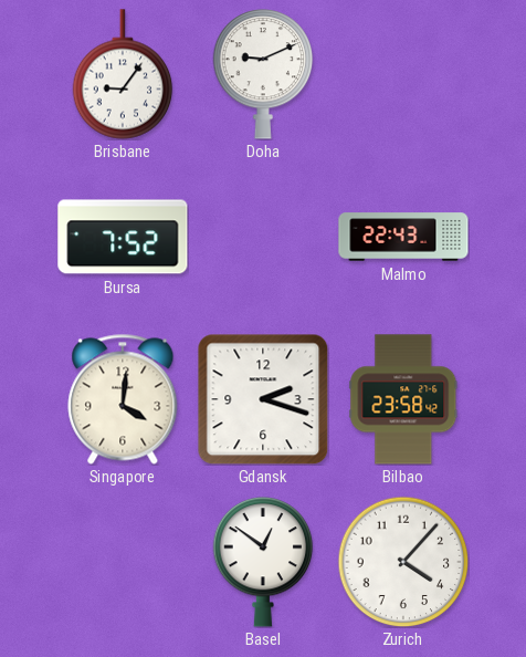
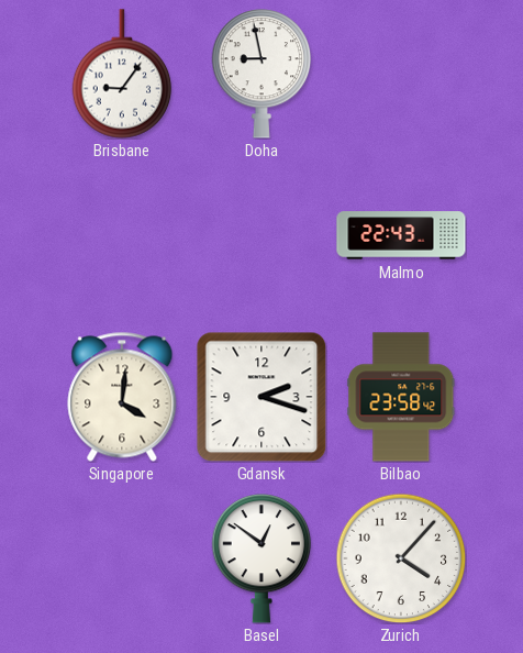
Doha: 9:11 -> 8:58 (261, 74)
Bursa: 7:52 -> none (123, 237)
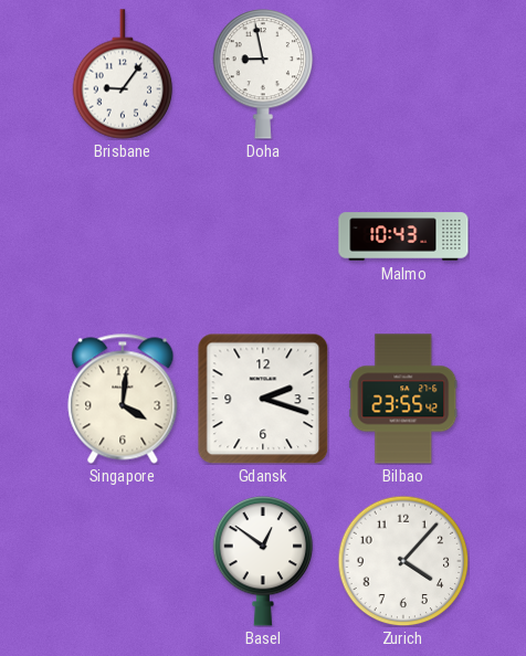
Malmo: 22:43 -> 10:43 (403, 236)
Bilbao: 23:58 -> 23:55 (403, 399)
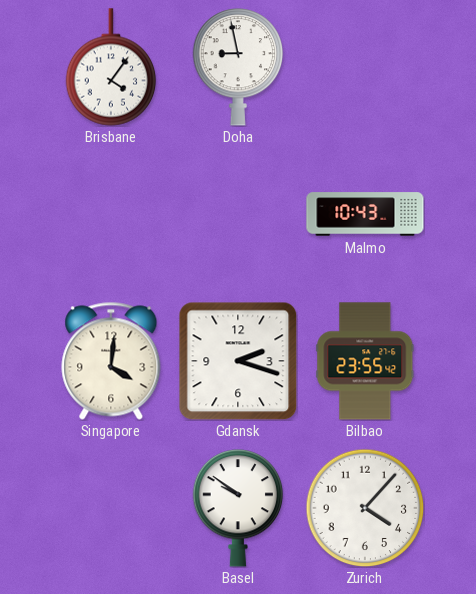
Brisbane: 9:06 -> 4:06 (111, 67)
Basel: 12:51 -> 9:51 (238, 508)
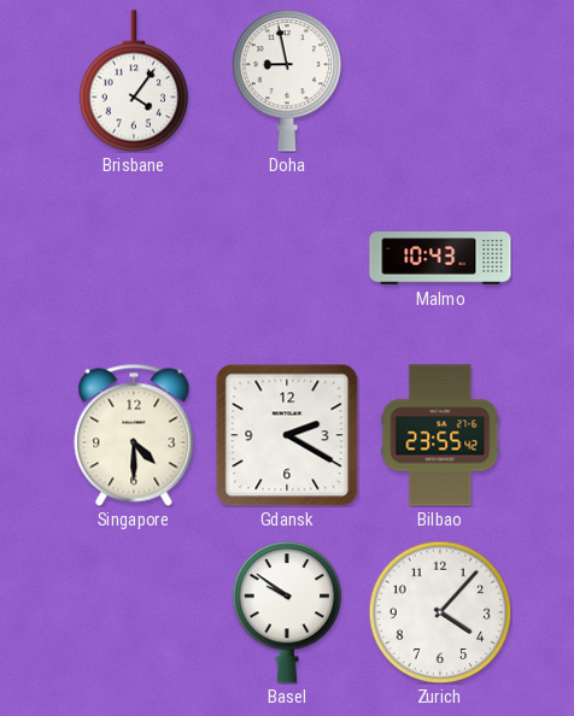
Singapore: 4:01 -> 4:30 (134, 435)
Gdansk: 2:18 -> 2:20 (287, 435)
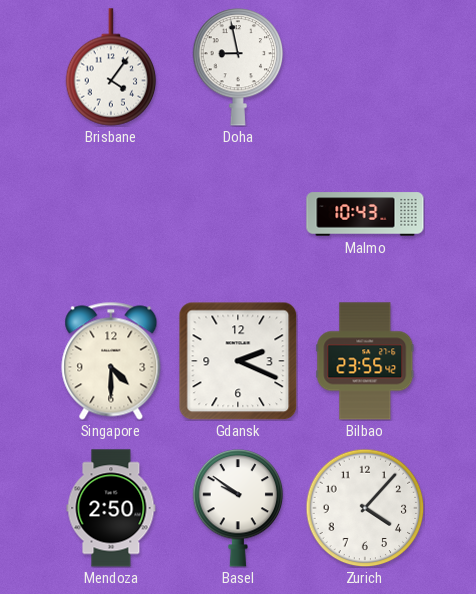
Gdansk: 2:20 -> 2:19 (238, 361)
Mendoza: none -> 2:50 (111, 508)
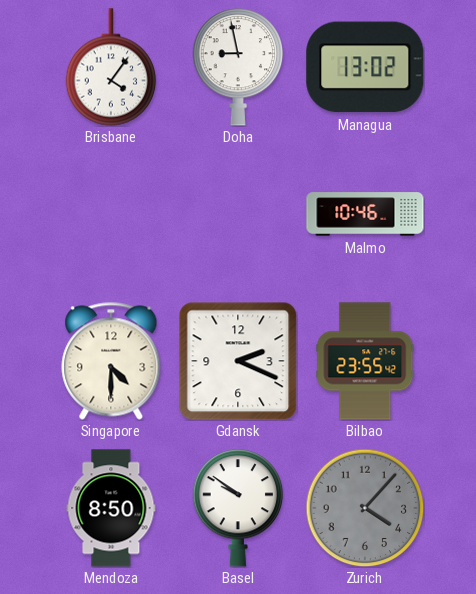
Managua: none -> 13:02 (365, 67)
Malmo: 10:43 -> 10:46 (365, 214)
Mendoza: 2:50 -> 8:50 (111, 508)
Zurich dial: white -> grey (365, 508)
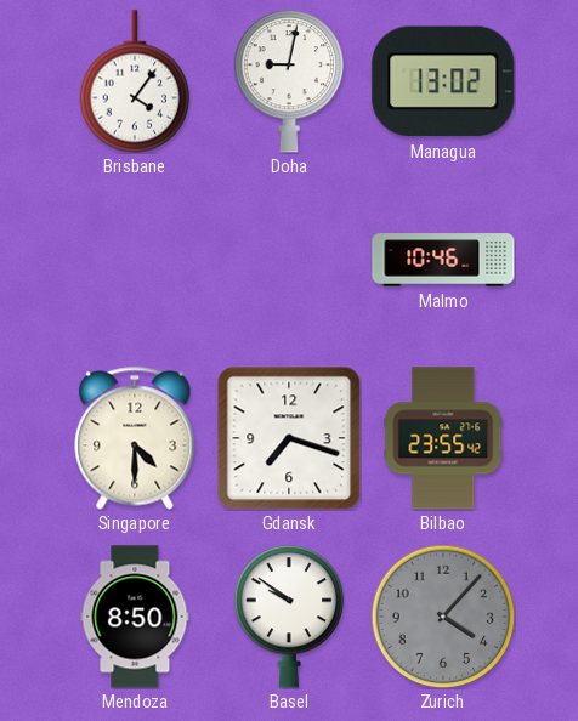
Doha: 8:58 -> 9:02 (289, 81)
Gdansk: 2:19 -> 7:18 (289, 438)
